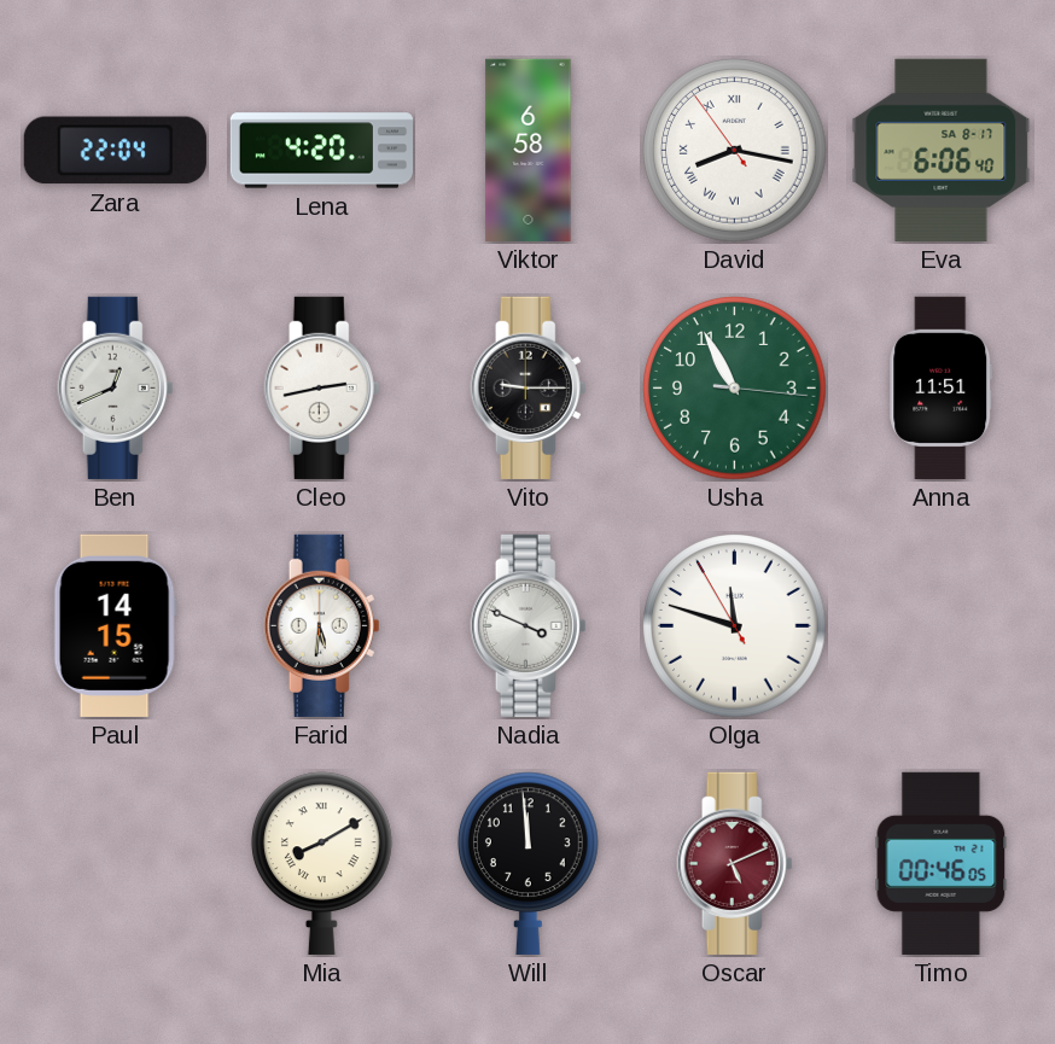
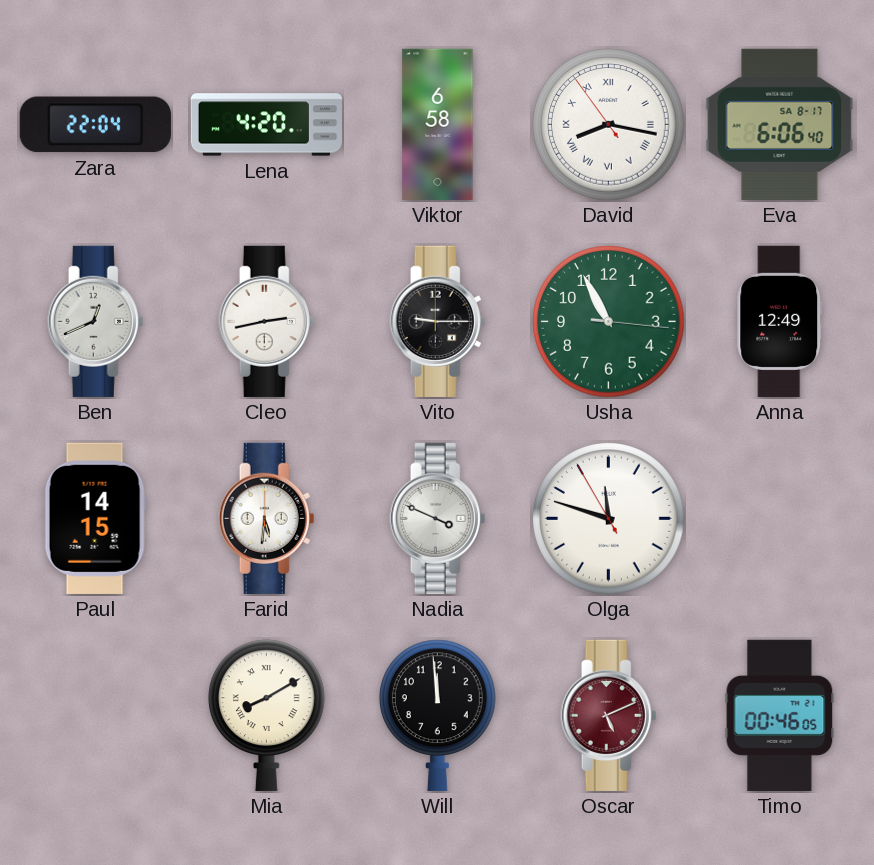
Anna: 11:51 -> 12:49 (780, 321)
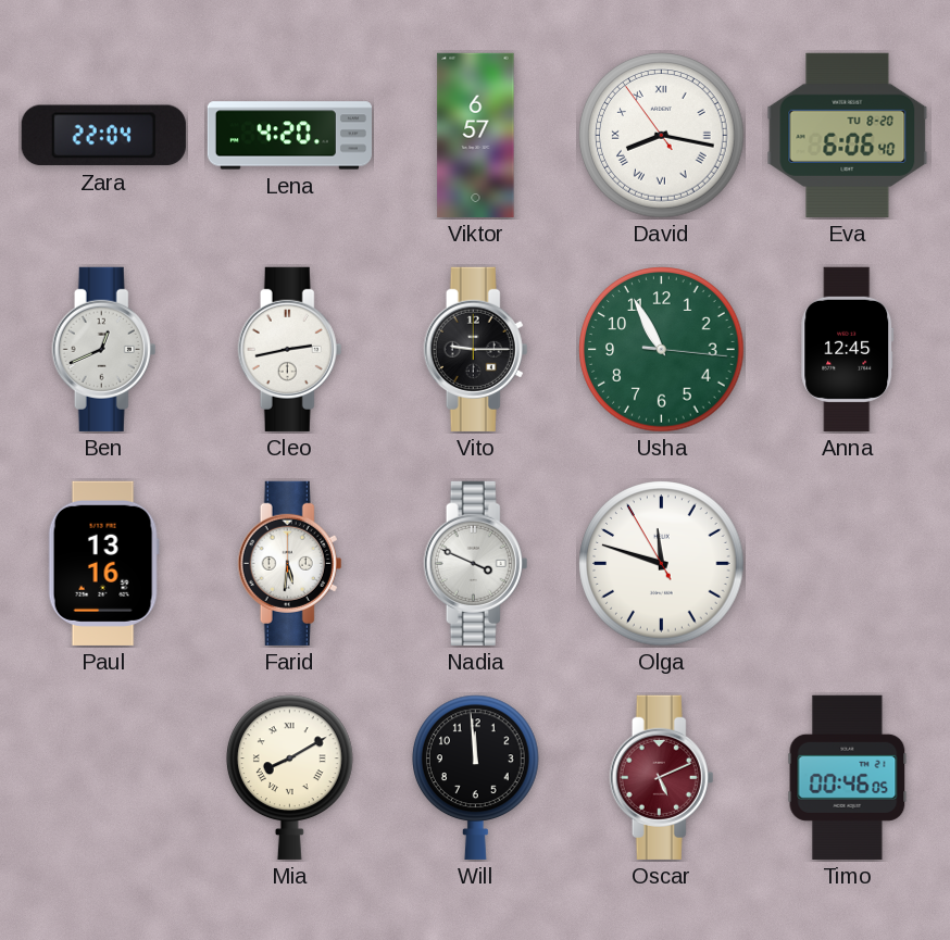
Viktor: 6:58 -> 6:57 (476, 135)
Eva date: SA 8-17 -> TU 8-20 (848, 135)
Anna: 12:49 -> 12:45 (848, 349)
Paul: 14:15 -> 13:16 (103, 563)
